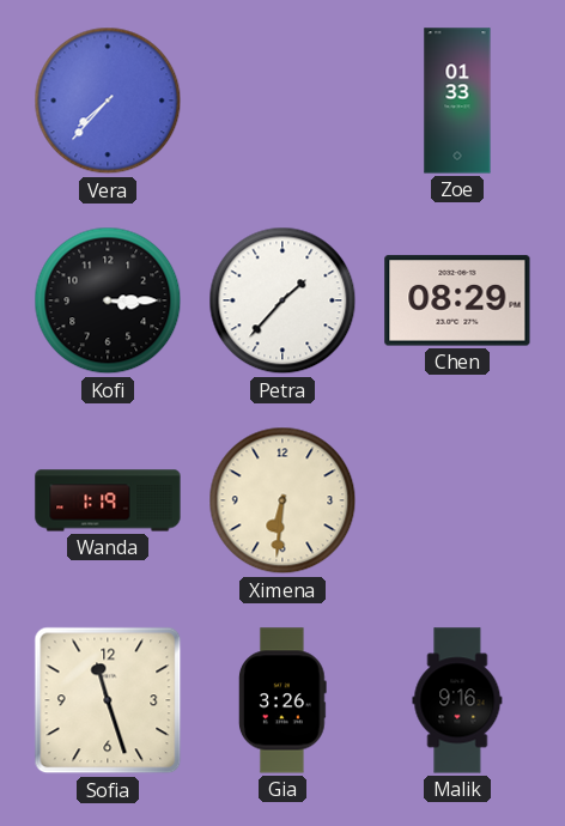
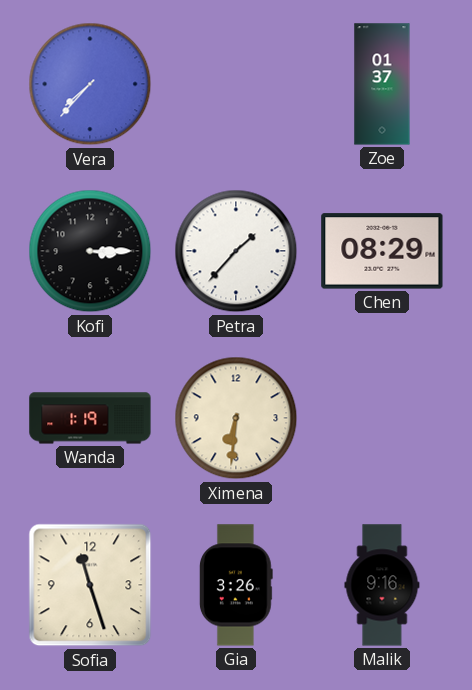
Zoe: 01:33 -> 01:37 (382, 84)
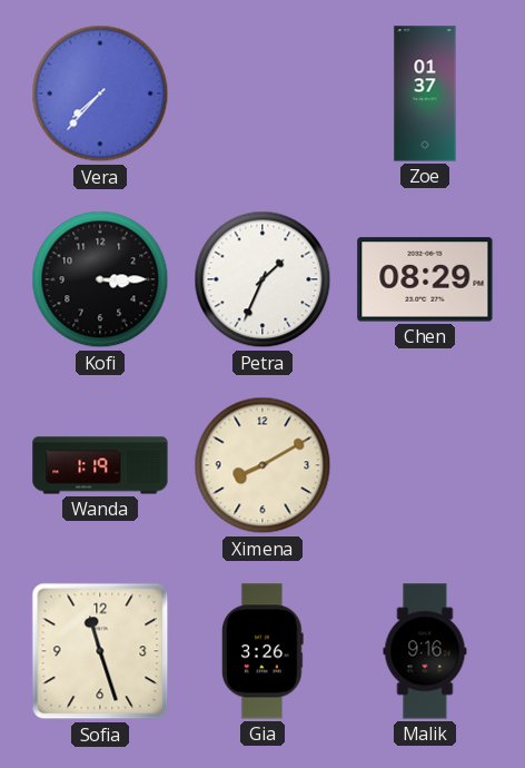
Petra: 1:37 -> 1:34 (262, 279)
Ximena: 6:31 -> 8:10 (262, 465)
